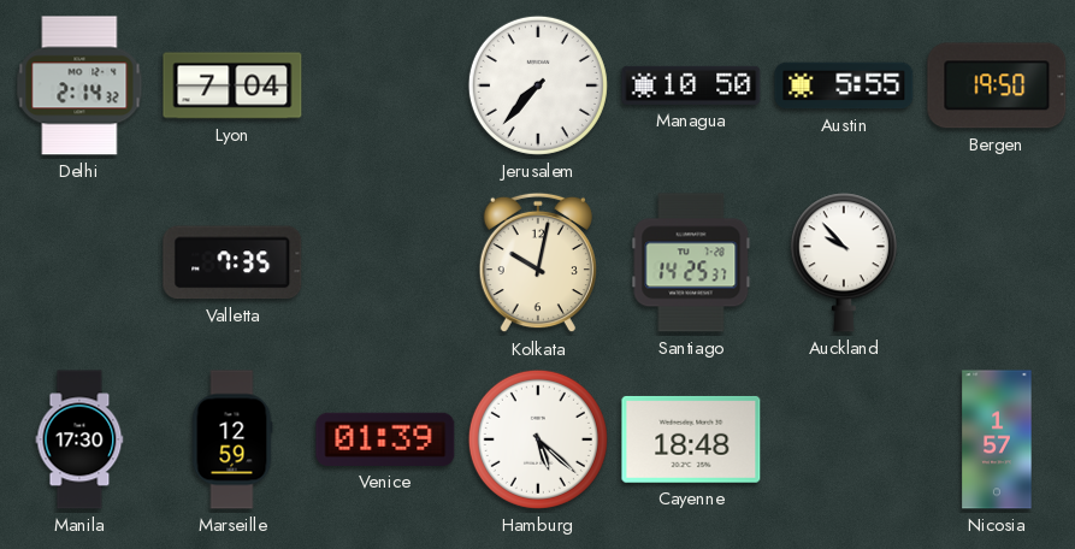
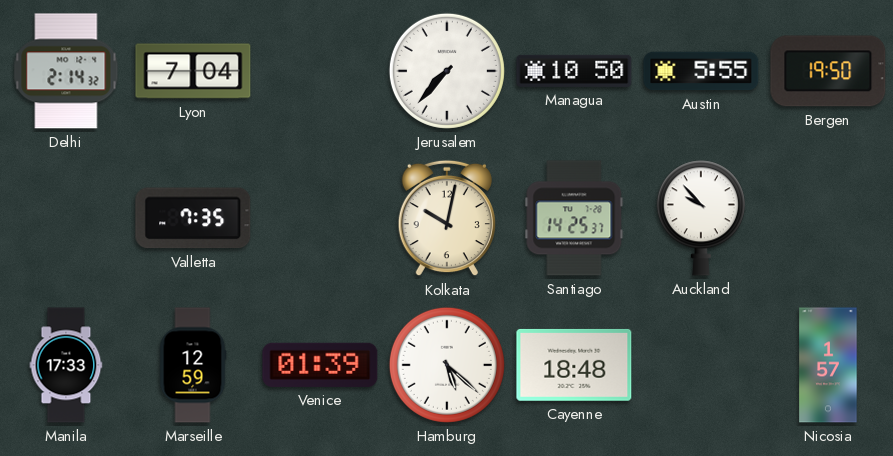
Manila: 17:30 -> 17:33 (66, 365)
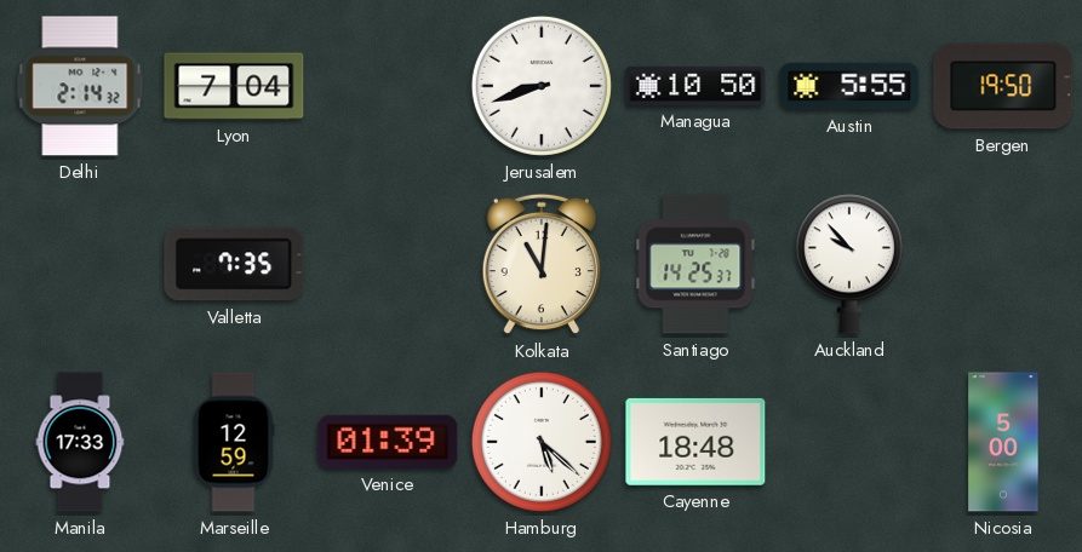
Jerusalem: 7:37 -> 8:42 (542, 86)
Kolkata: 10:02 -> 11:01 (542, 264)
Nicosia: 1:57 -> 5:00 (1003, 442)
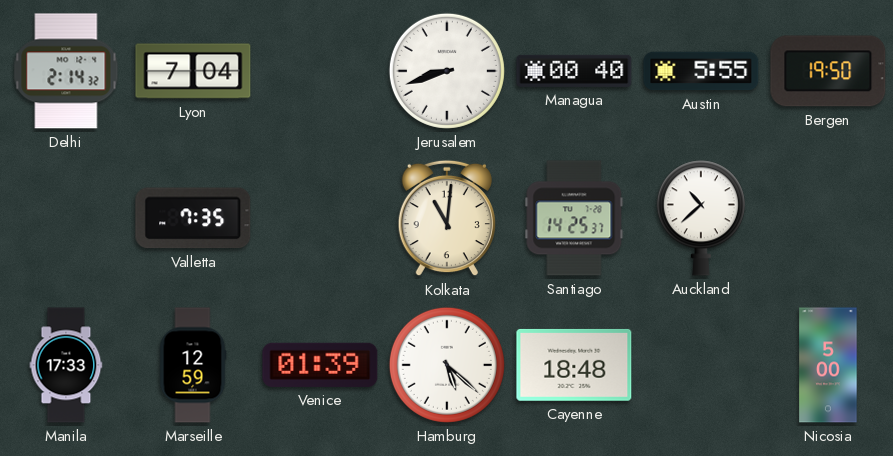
Managua: 10:50 -> 00:40 (574, 71)
Auckland: 9:53 -> 10:38 (701, 218)
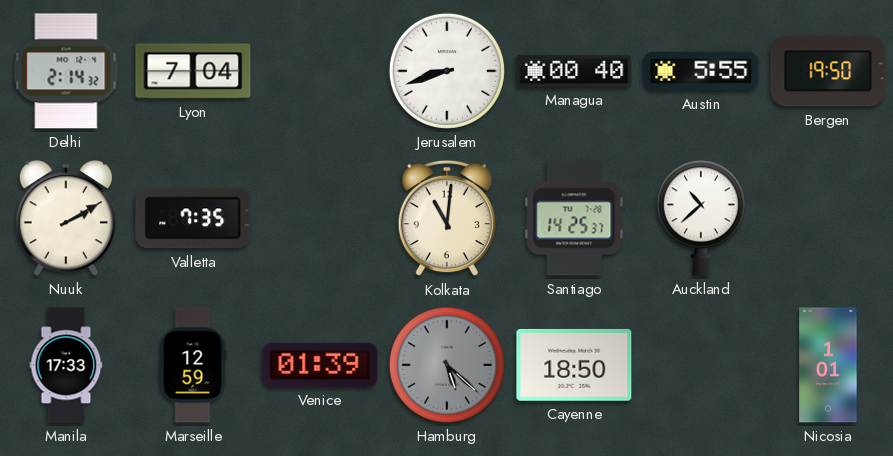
Nuuk: none -> 2:10 (65, 218)
Hamburg dial: white -> grey (447, 365)
Cayenne: 18:48 -> 18:50 (574, 365)
Nicosia: 5:00 -> 1:01 (828, 365)
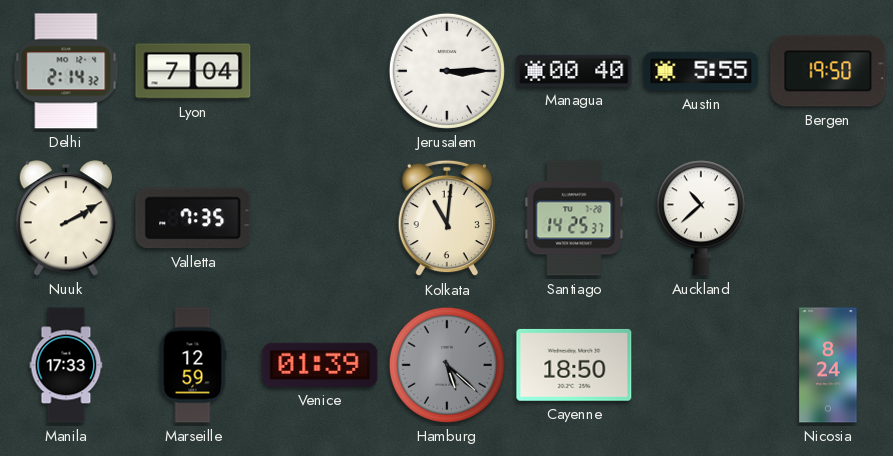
Jerusalem: 8:42 -> 3:15 (447, 71)
Nicosia: 1:01 -> 8:24 (828, 365)
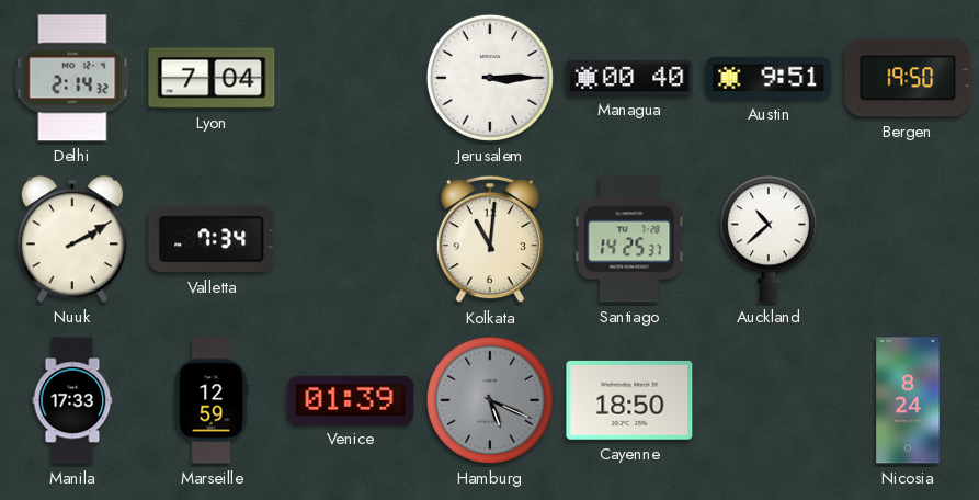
Austin: 5:55 -> 9:51 (769, 78)
Valletta: 7:35 -> 7:34 (212, 239)
Hamburg: 5:22 -> 5:19 (490, 400)
